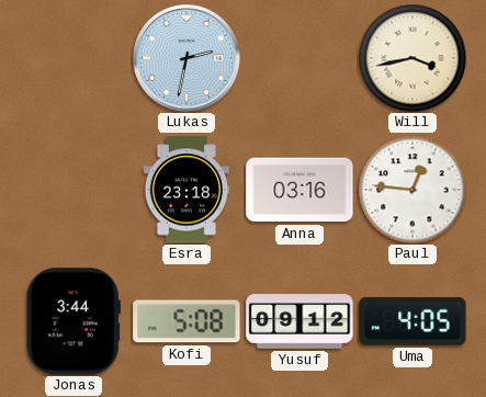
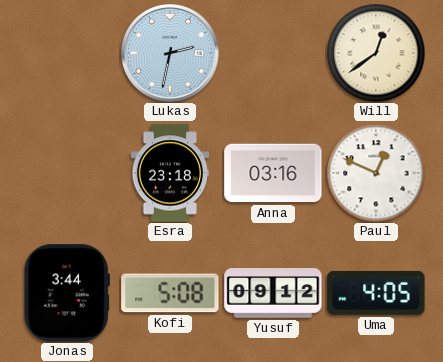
Will: 3:43 -> 12:39 (376, 53)
Paul: 12:46 -> 12:49 (376, 173)
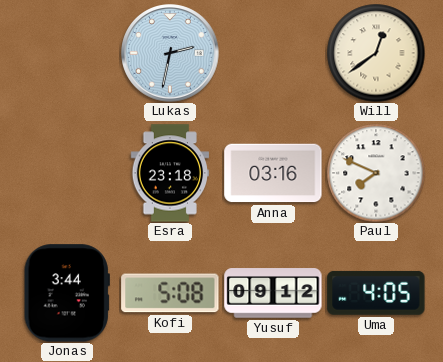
Paul: 12:49 -> 7:49 (376, 173)
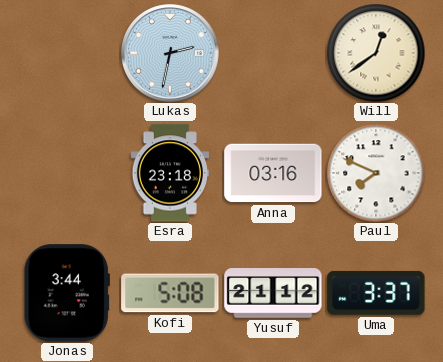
Yusuf: 09:12 -> 21:12 (273, 293)
Uma: 4:05 -> 3:37 (376, 293)
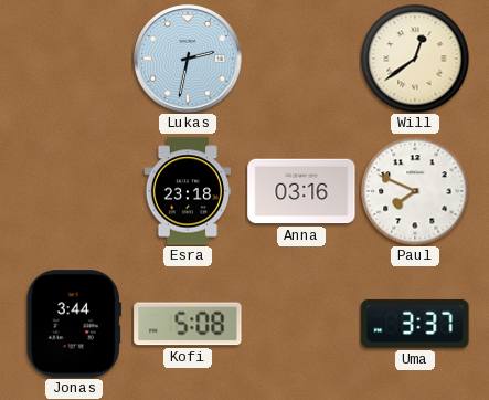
Yusuf: 21:12 -> none (273, 293)
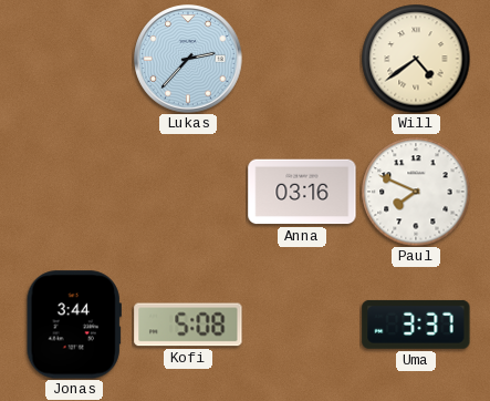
Lukas: 2:32 -> 2:37 (188, 59)
Will: 12:39 -> 4:39 (416, 59)
Esra: 23:18 -> none (187, 191)
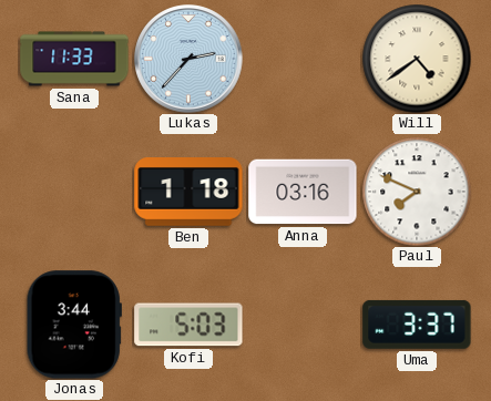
Sana: none -> 11:33 (74, 59)
Ben: none -> 1:18 (188, 193)
Kofi: 5:08 -> 5:03 (188, 325)
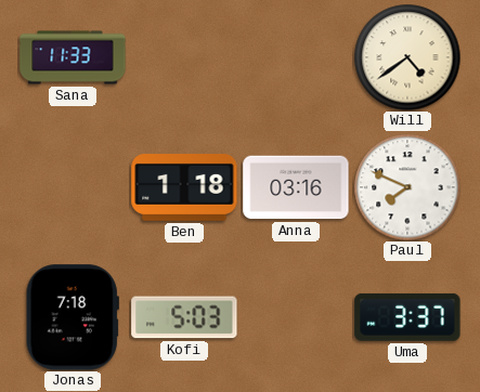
Lukas: 2:37 -> none (188, 59)
Jonas: 3:44 -> 7:18 (73, 317)
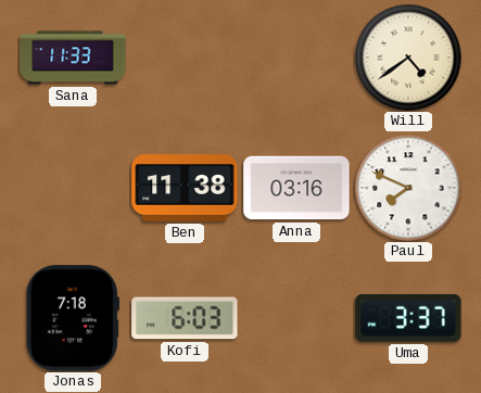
Ben: 1:18 -> 11:38 (185, 189)
Kofi: 5:03 -> 6:03 (185, 318)
